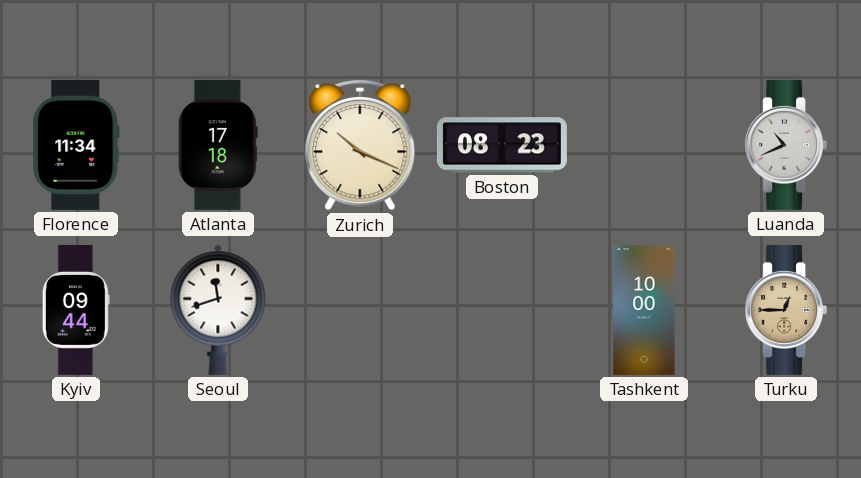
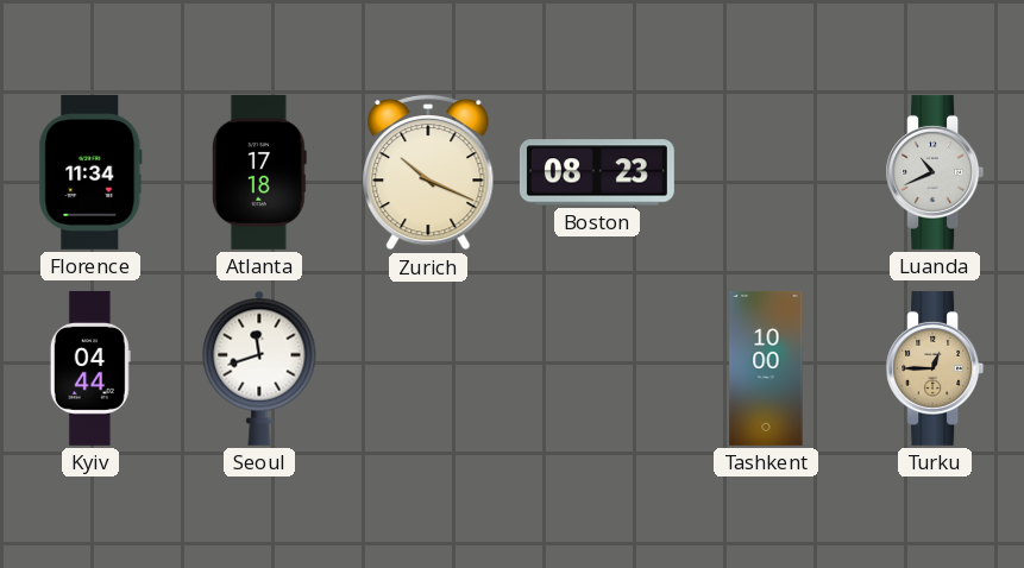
Kyiv: 09:44 -> 04:44 (90, 368)
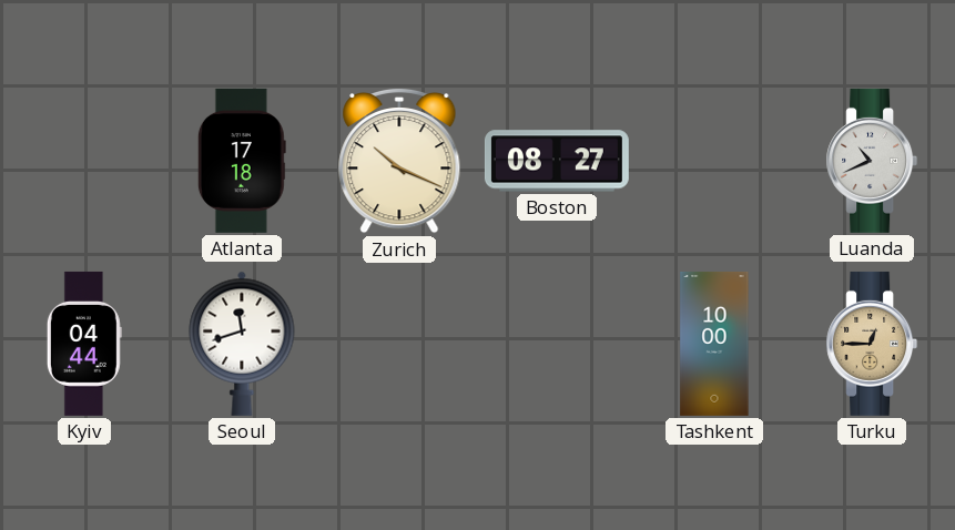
Florence: 11:34 -> none (90, 172)
Boston: 08:23 -> 08:27 (557, 161)
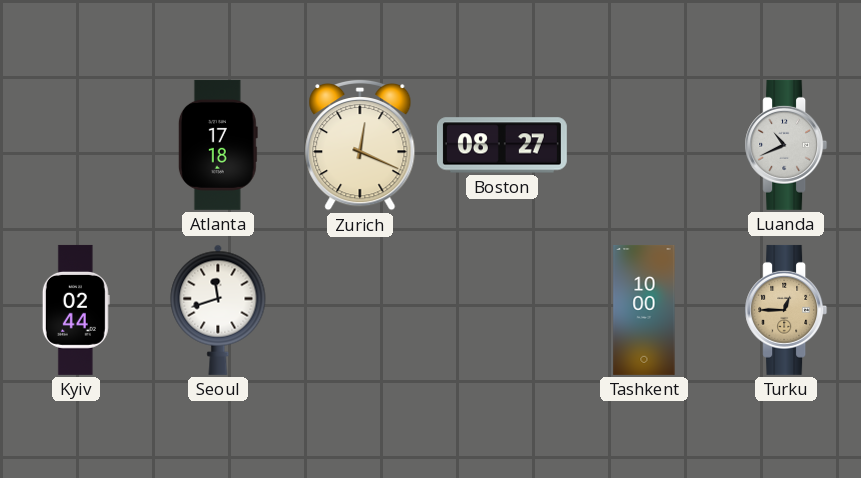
Zurich: 10:19 -> 12:19 (360, 145)
Kyiv: 04:44 -> 02:44 (76, 310)
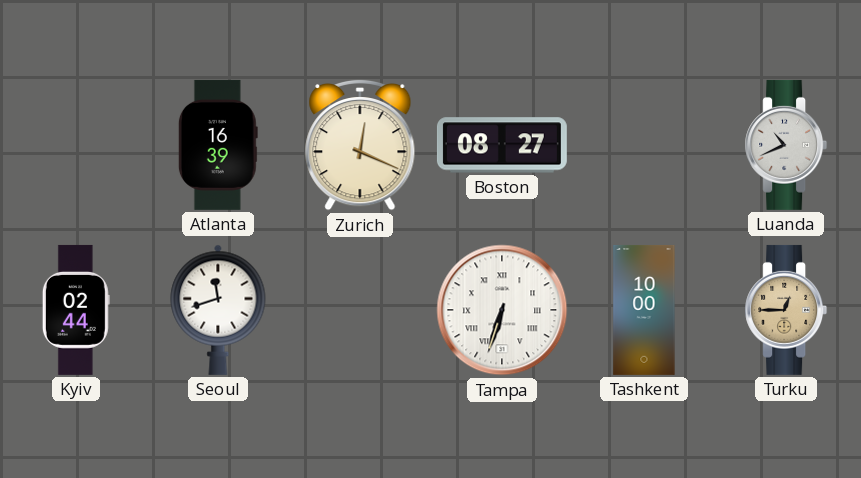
Atlanta: 17:18 -> 16:39 (218, 145)
Tampa: none -> 6:33 (502, 310)
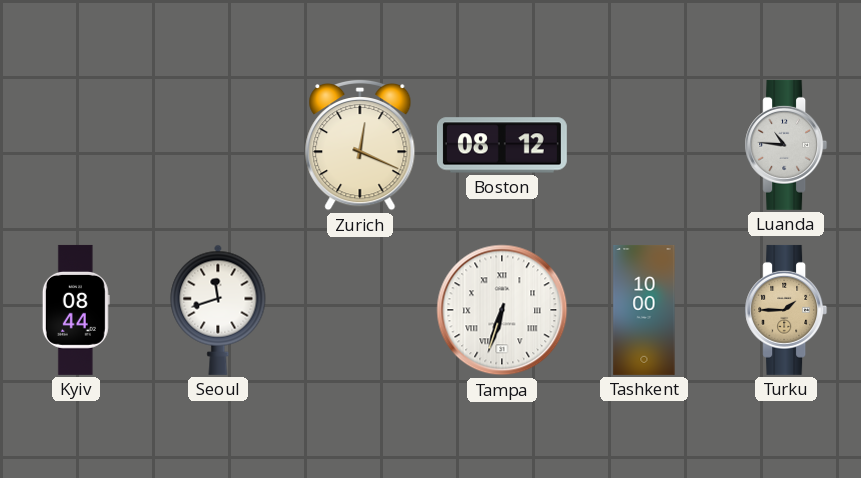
Atlanta: 16:39 -> none (218, 145)
Boston: 08:27 -> 08:12 (502, 145)
Luanda: 10:41 -> 10:46 (786, 145)
Kyiv: 02:44 -> 08:44 (76, 310)
Turku: 12:45 -> 1:45 (786, 310)
